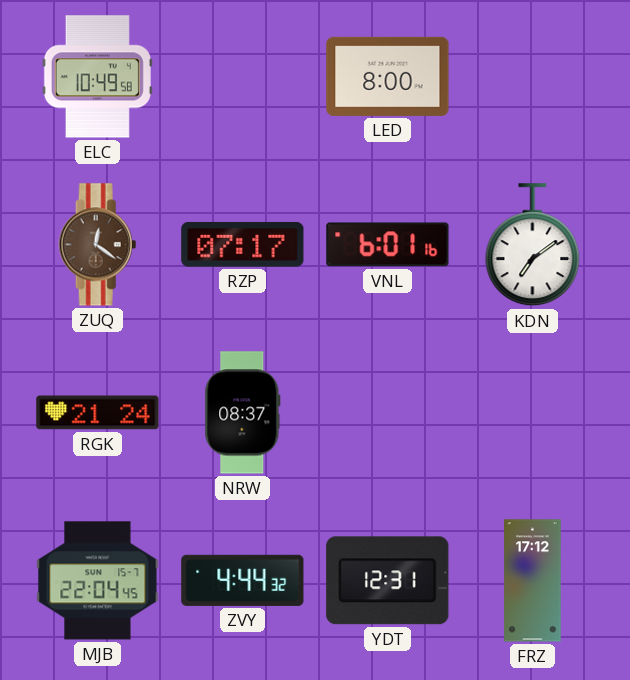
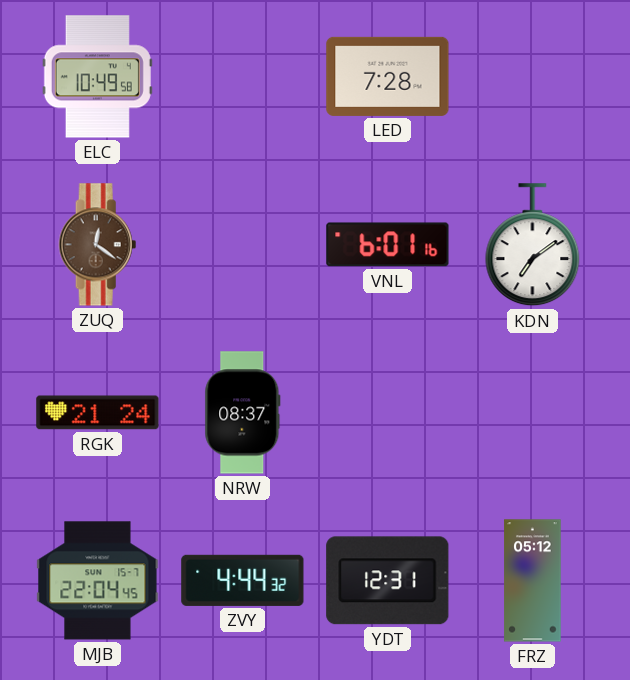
LED: 8:00 -> 7:28 (388, 76)
RZP: 07:17 -> none (243, 244)
FRZ: 17:12 -> 05:12 (533, 581)
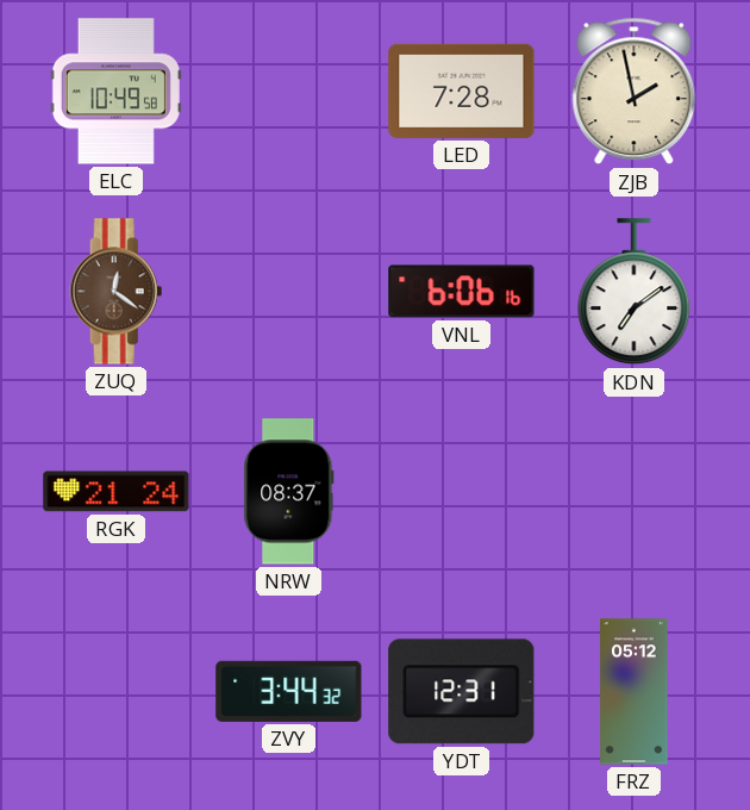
ZJB: none -> 1:58 (635, 92)
VNL: 6:01 -> 6:06 (462, 292)
MJB: 22:04 -> none (98, 581)
ZVY: 4:44 -> 3:44 (289, 691)
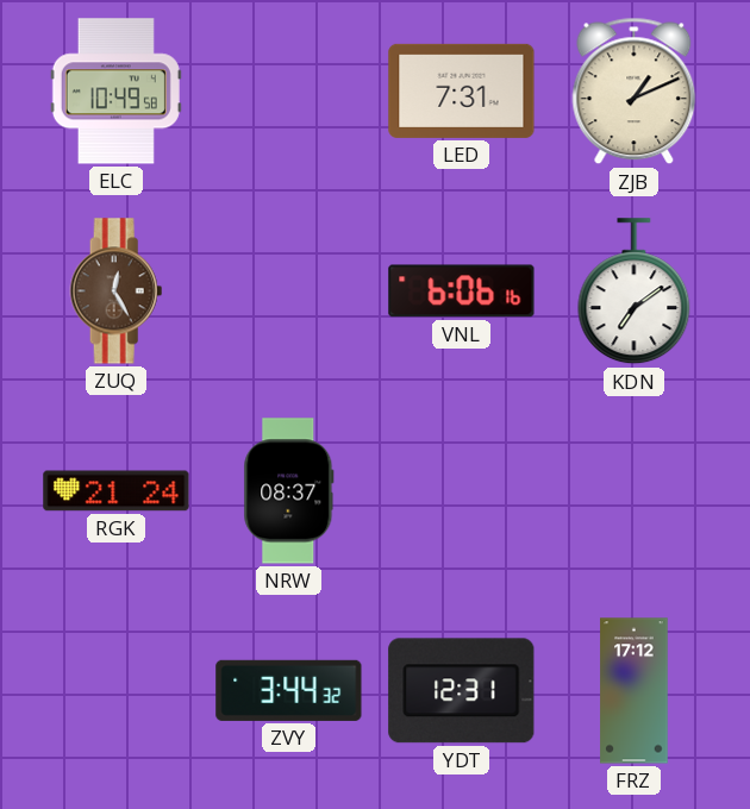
LED: 7:28 -> 7:31 (462, 90)
ZJB: 1:58 -> 1:11 (635, 92)
ZUQ: 12:21 -> 12:25 (117, 291)
FRZ: 05:12 -> 17:12 (635, 691)
